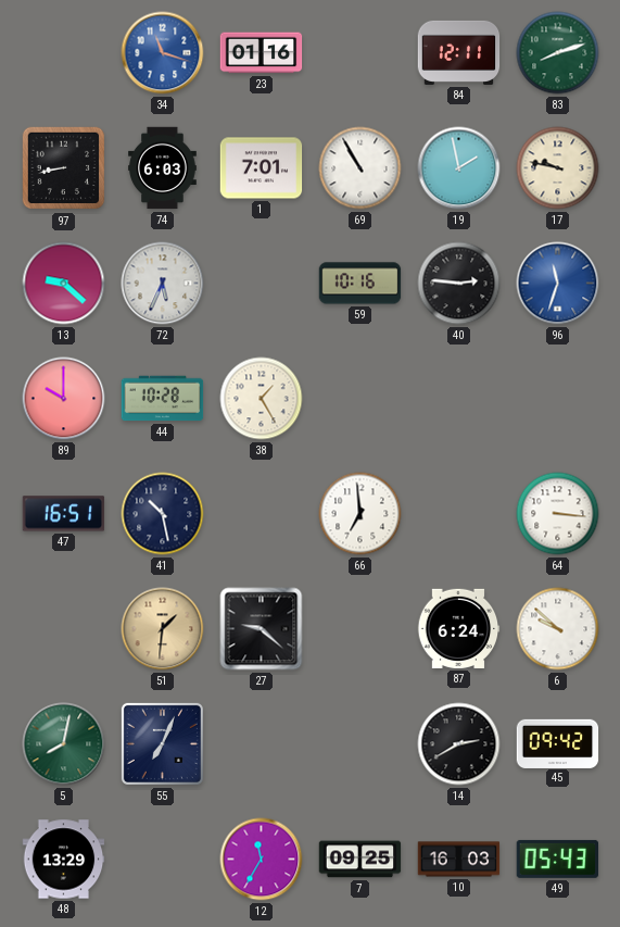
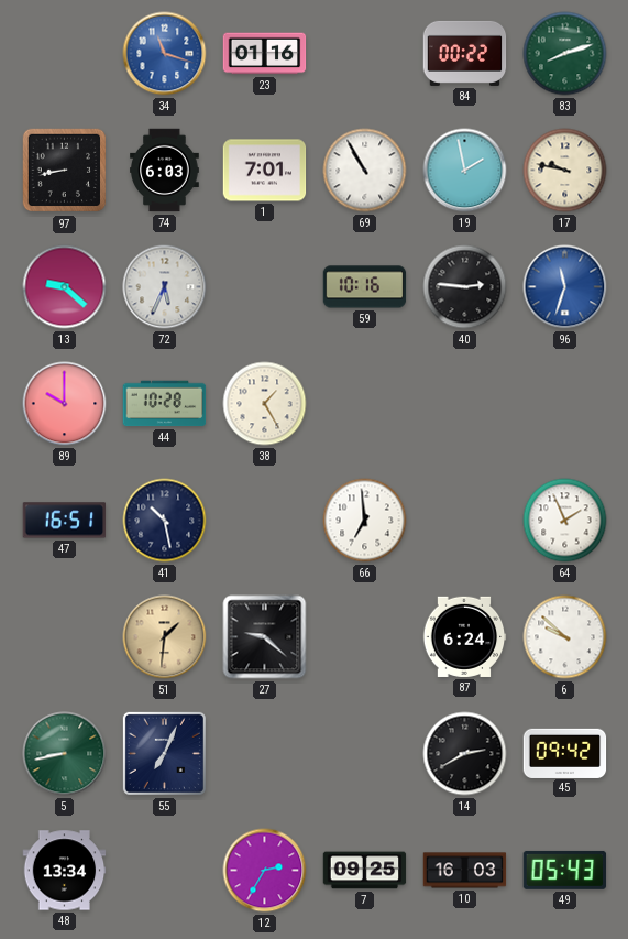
84: 12:11 -> 00:22 (465, 53)
64: 3:16 -> 1:56 (565, 521)
5: 8:02 -> 8:43 (65, 754)
48: 13:29 -> 13:34 (65, 871)
12: 11:35 -> 2:35 (265, 871)
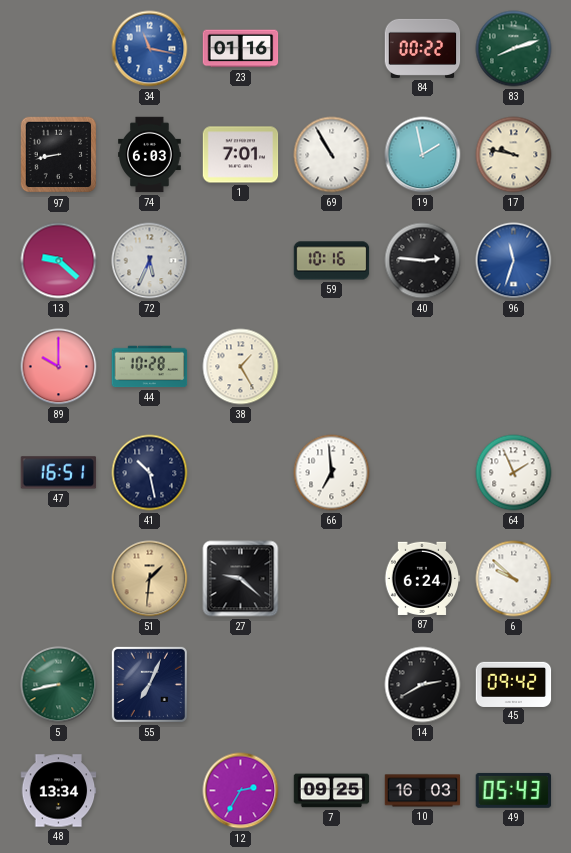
34: 11:18 -> 11:17 (150, 49)
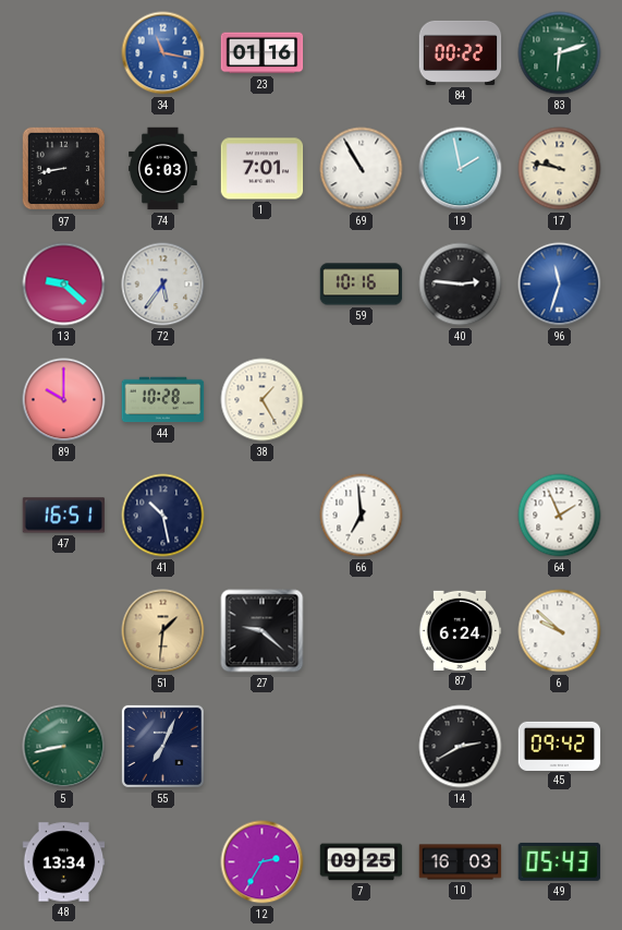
83: 8:12 -> 6:12 (560, 53)
72: 5:34 -> 5:36 (163, 285)
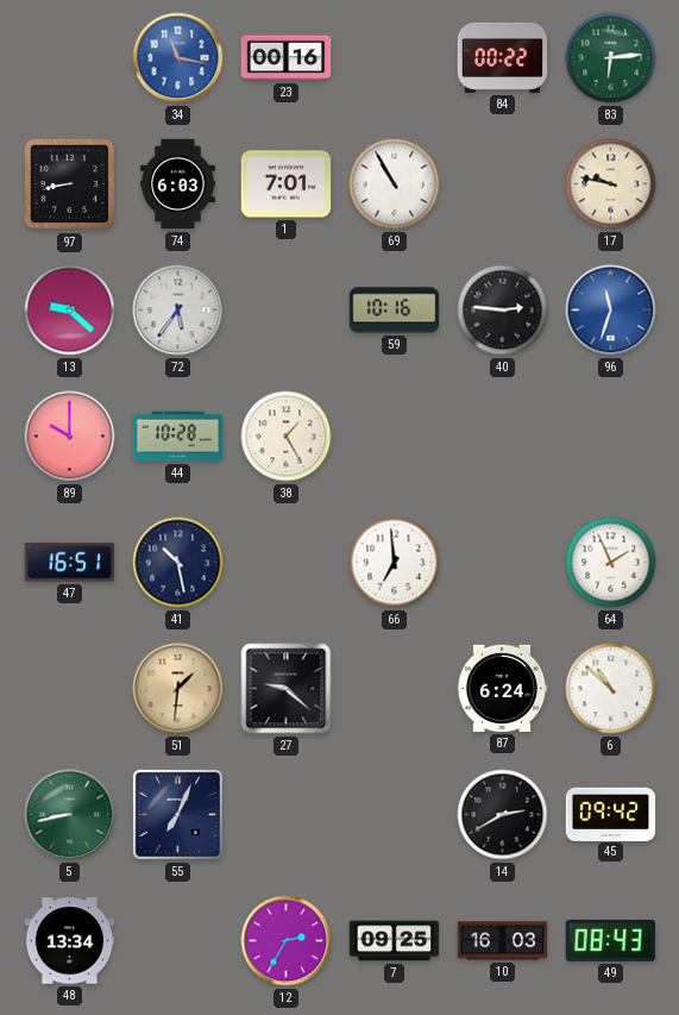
23: 01:16 -> 00:16 (287, 58)
83: 6:12 -> 6:14 (611, 58)
19: 1:58 -> none (461, 169)
6: 9:52 -> 10:52 (611, 689)
49: 05:43 -> 08:43 (611, 940)
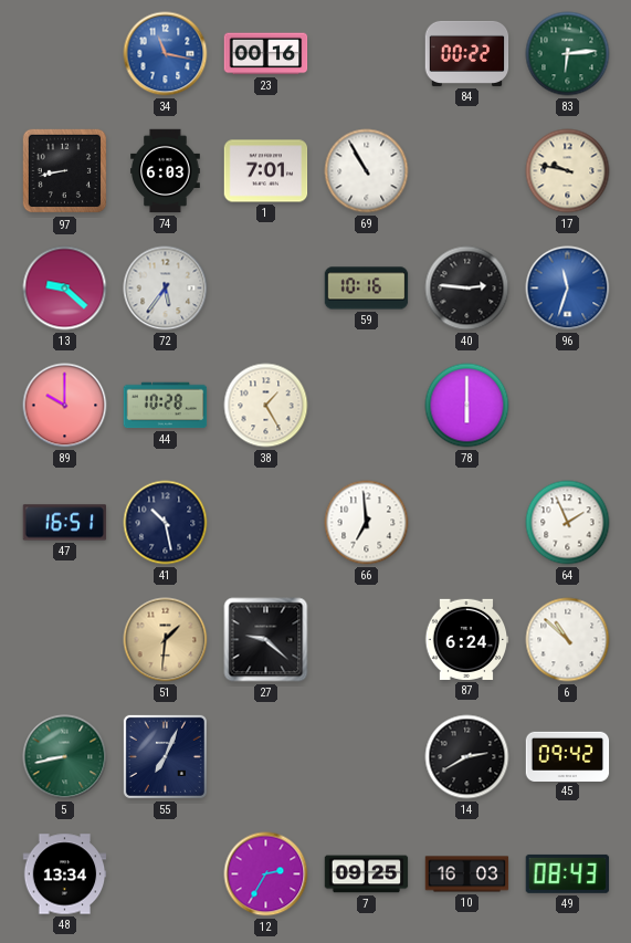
78: none -> 6:00 (467, 406)
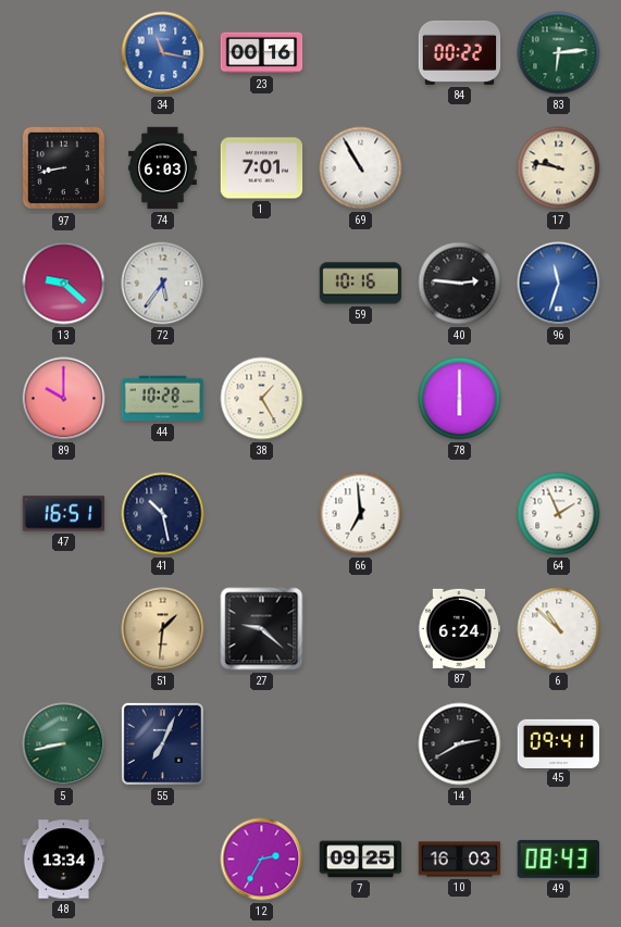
45: 09:42 -> 09:41 (559, 743)
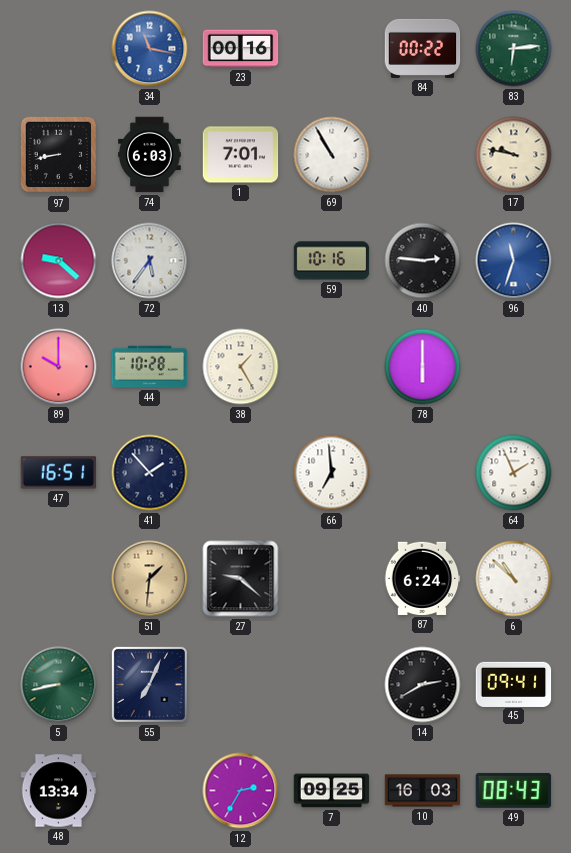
41: 10:28 -> 1:53 (150, 473)
